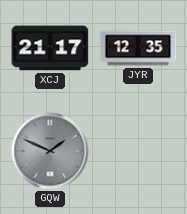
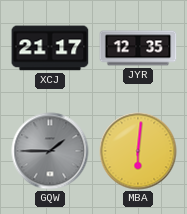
GQW: 1:49 -> 1:45 (50, 151)
MBA: none -> 6:01 (138, 151)
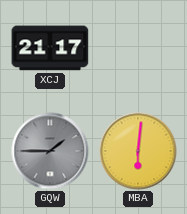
JYR: 12:35 -> none (138, 48)
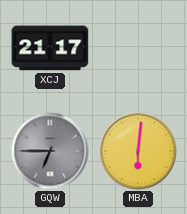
GQW: 1:45 -> 6:45 (50, 151)
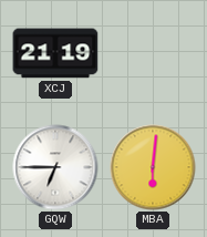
XCJ: 21:17 -> 21:19 (55, 53)
GQW dial: grey -> white (55, 167)
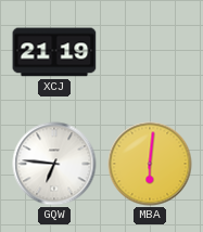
GQW: 6:45 -> 6:46 (54, 164)
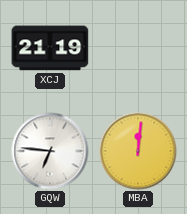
MBA: 6:01 -> 12:01 (138, 151)
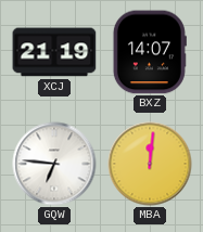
BXZ: none -> 14:07 (150, 52)
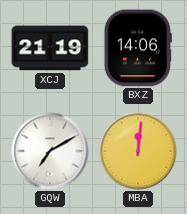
BXZ: 14:07 -> 14:06 (138, 48)
GQW: 6:46 -> 7:10 (50, 151)
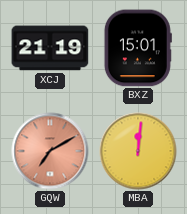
BXZ: 14:06 -> 15:01 (138, 48)
GQW dial: white -> salmon (50, 151)
